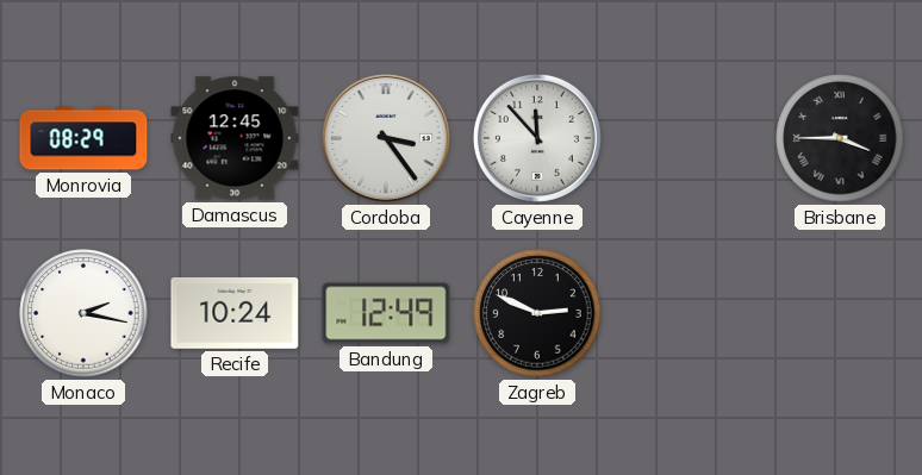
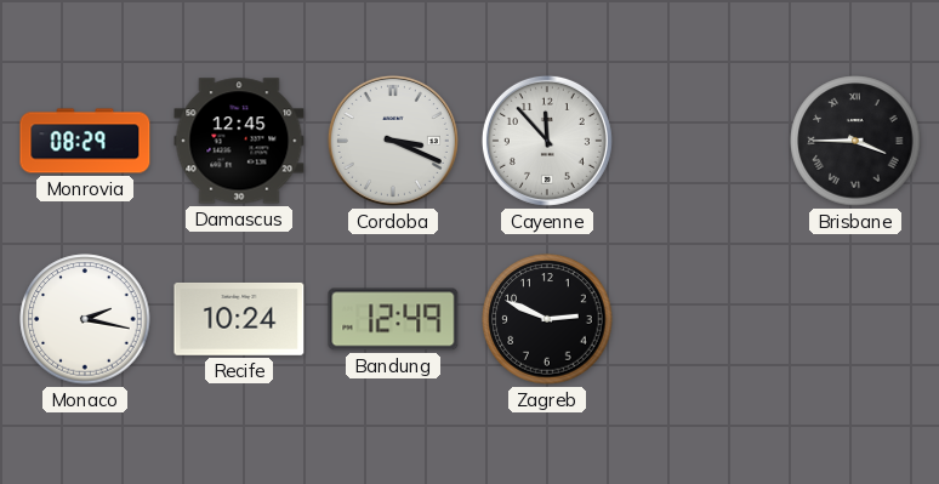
Cordoba: 3:24 -> 3:19 (393, 141)
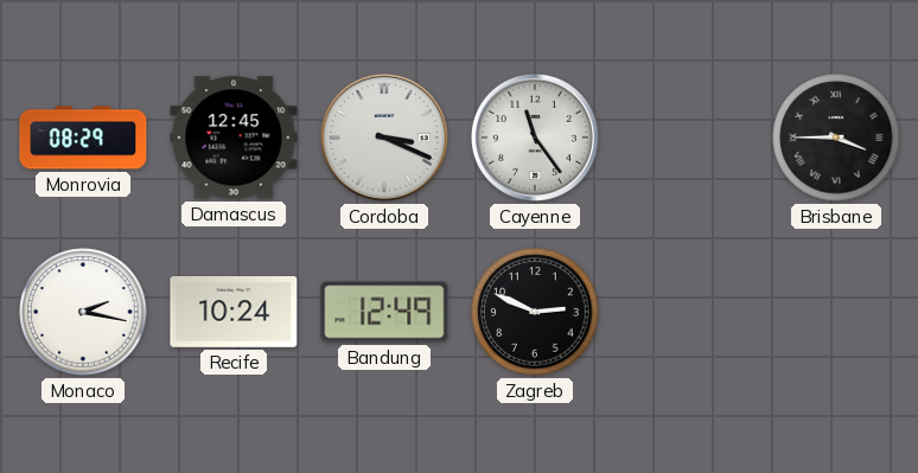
Cayenne: 11:53 -> 11:24 (535, 138)
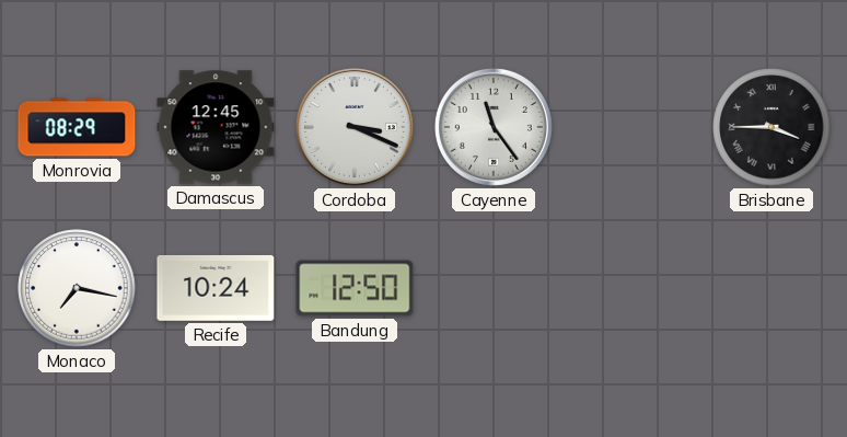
Monaco: 2:17 -> 7:17 (77, 288)
Bandung: 12:49 -> 12:50 (355, 288)
Zagreb: 2:49 -> none (535, 312)
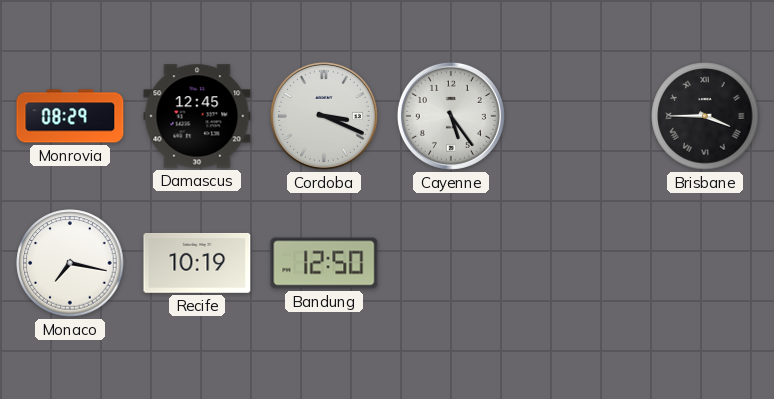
Cayenne: 11:24 -> 5:24 (451, 116)
Recife: 10:24 -> 10:19 (197, 263)
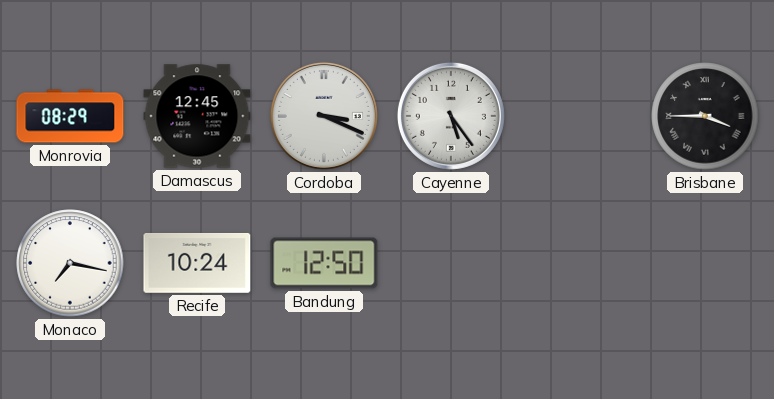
Recife: 10:19 -> 10:24 (197, 263)
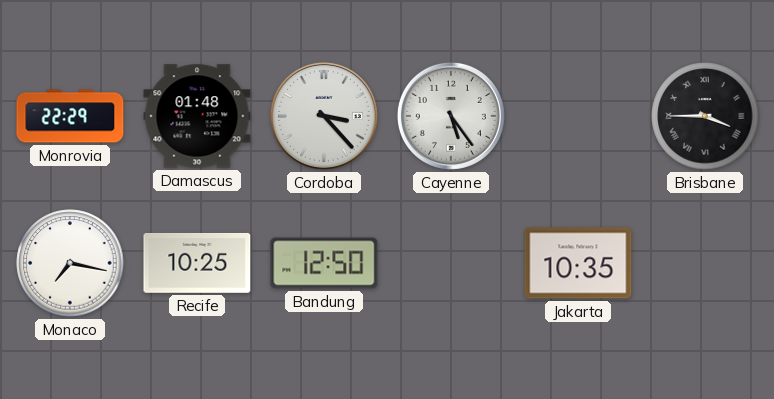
Monrovia: 08:29 -> 22:29 (70, 116)
Damascus: 12:45 -> 01:48 (197, 116)
Cordoba: 3:19 -> 3:23 (324, 116)
Recife: 10:24 -> 10:25 (197, 263)
Jakarta: none -> 10:35 (578, 263)
